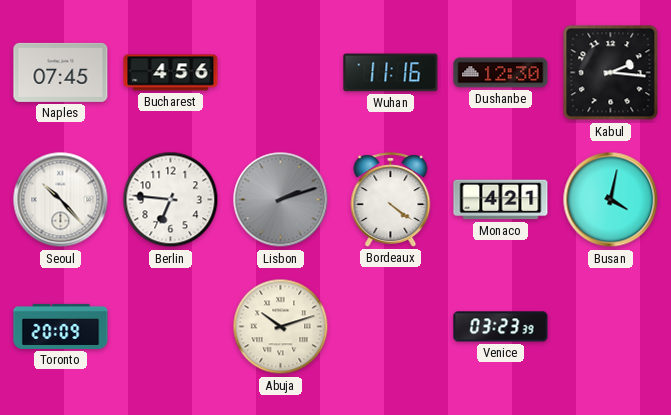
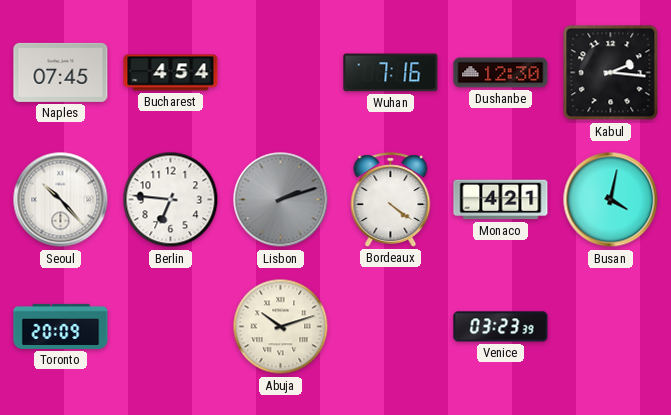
Bucharest: 4:56 -> 4:54 (171, 73)
Wuhan: 11:16 -> 7:16 (391, 73)
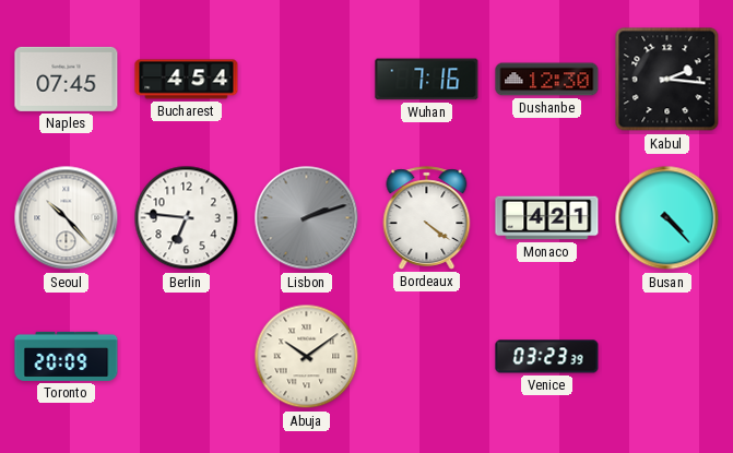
Busan: 4:02 -> 4:23 (667, 218)
Abuja: 10:12 -> 10:09 (307, 357)
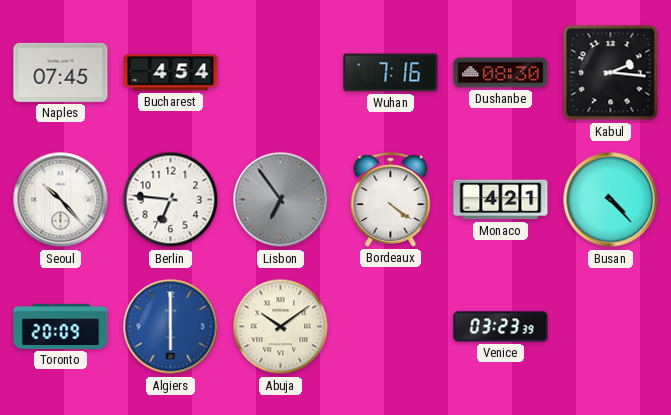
Dushanbe: 12:30 -> 08:30 (501, 73)
Lisbon: 2:12 -> 6:54 (281, 200)
Algiers: none -> 6:00 (171, 327)
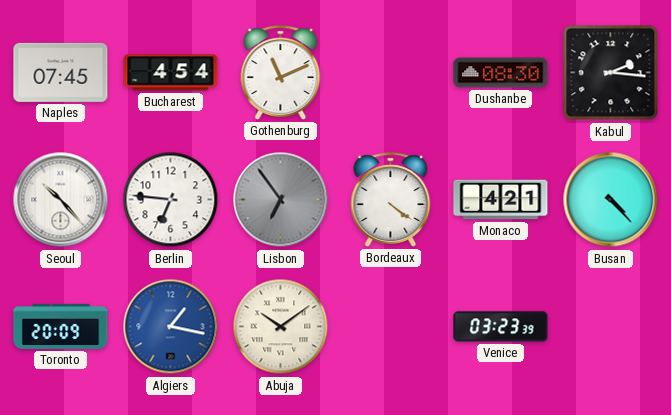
Gothenburg: none -> 11:11 (281, 73)
Wuhan: 7:16 -> none (391, 73)
Algiers: 6:00 -> 1:17 (171, 327)
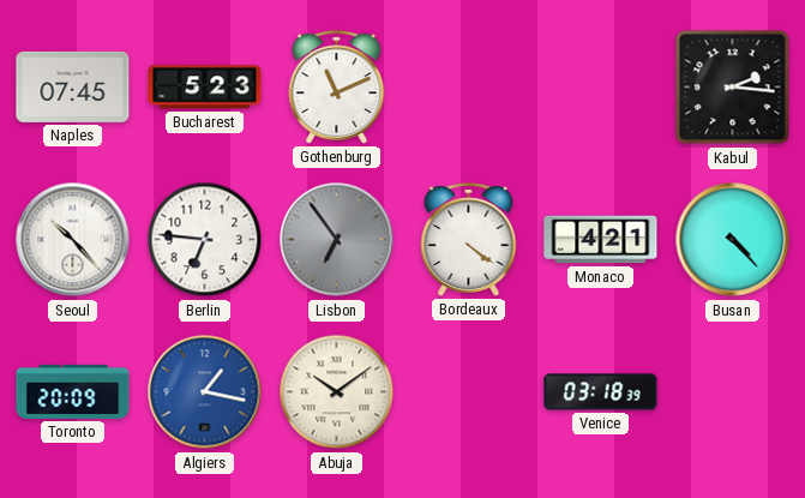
Bucharest: 4:54 -> 5:23 (205, 88)
Dushanbe: 08:30 -> none (501, 73)
Venice: 03:23 -> 03:18 (601, 392)
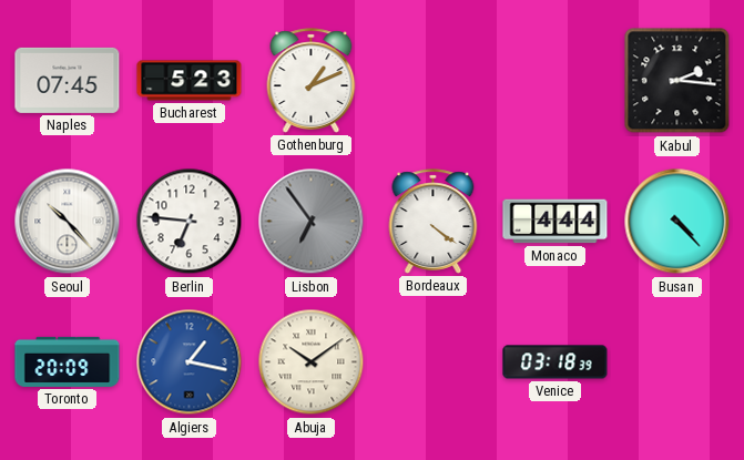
Gothenburg: 11:11 -> 1:11 (312, 81)
Monaco: 4:21 -> 4:44 (556, 222)
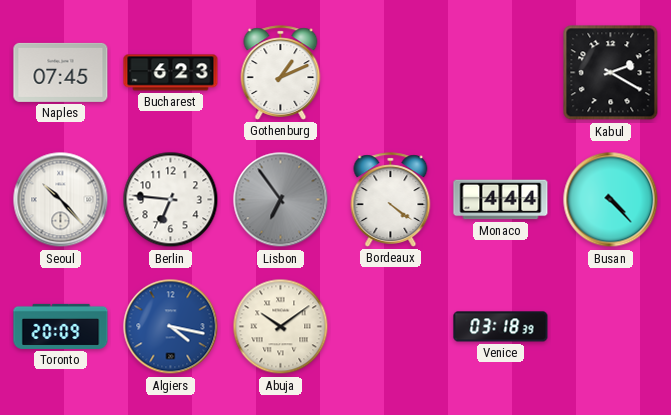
Bucharest: 5:23 -> 6:23 (171, 73)
Kabul: 2:16 -> 2:20 (611, 73)
Algiers: 1:17 -> 4:17 (171, 327)
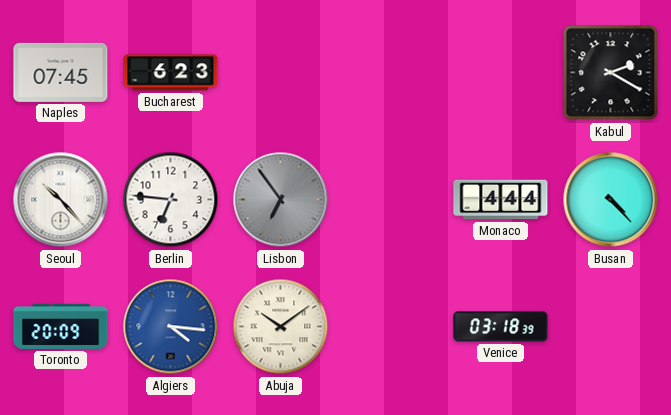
Gothenburg: 1:11 -> none (281, 73)
Bordeaux: 4:21 -> none (391, 200)
Algiers: 4:17 -> 4:16 (171, 327)
